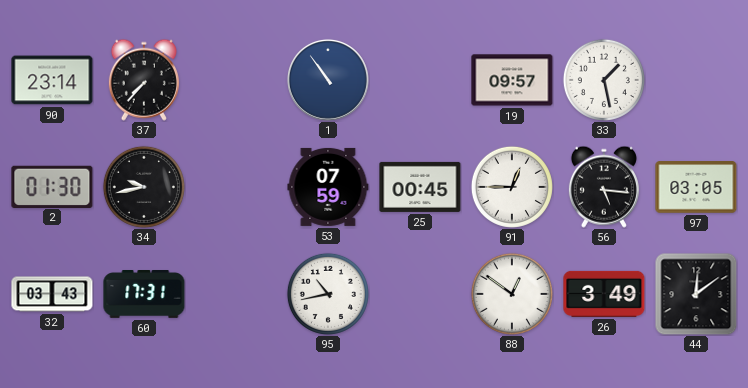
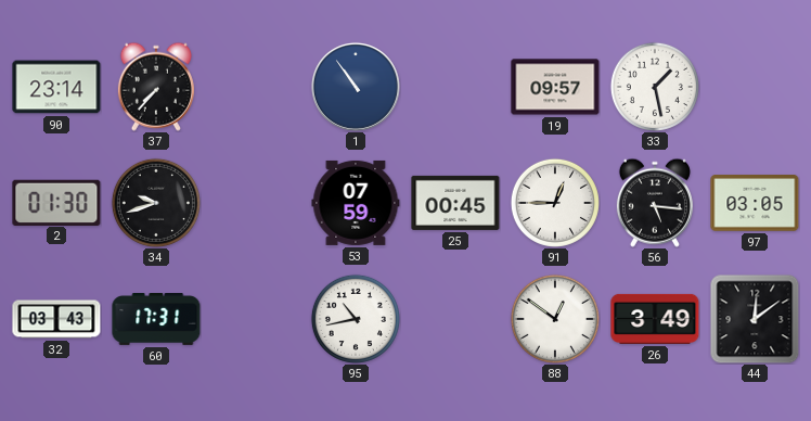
34: 9:43 -> 9:42 (156, 203)
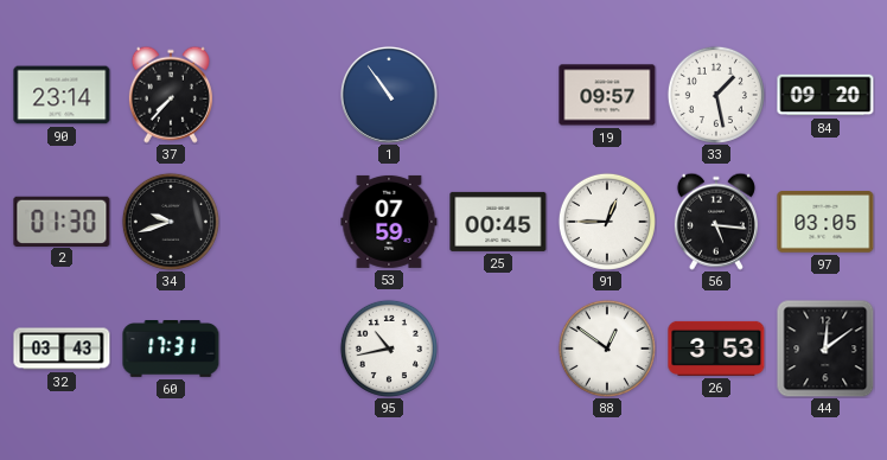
84: none -> 09:20 (825, 95)
26: 3:49 -> 3:53 (716, 349)
